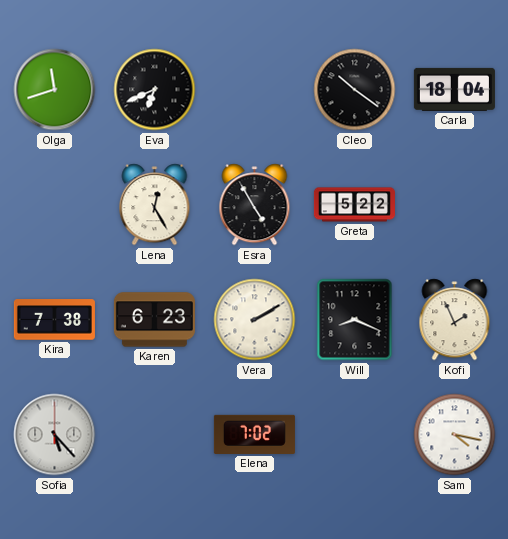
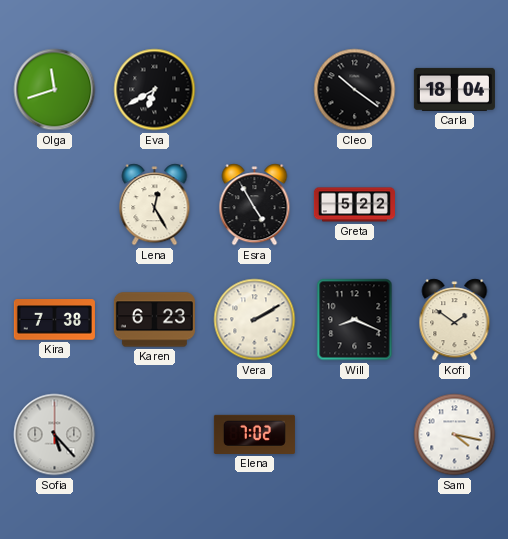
Eva: 6:41 -> 6:40 (155, 90)
Kofi: 1:56 -> 1:51 (455, 320)
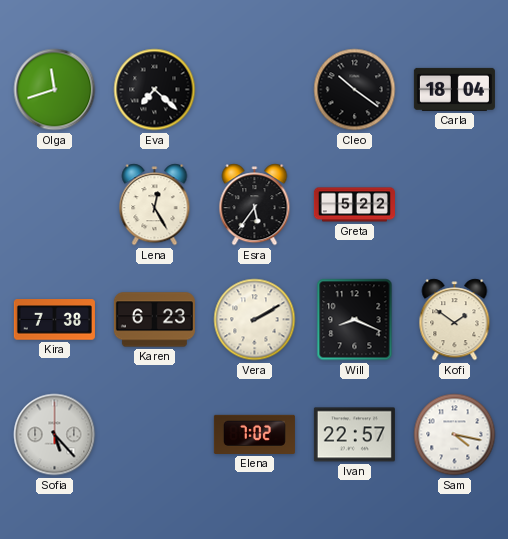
Eva: 6:40 -> 7:22 (155, 90)
Esra: 4:55 -> 5:36 (255, 205)
Ivan: none -> 22:57 (354, 435)
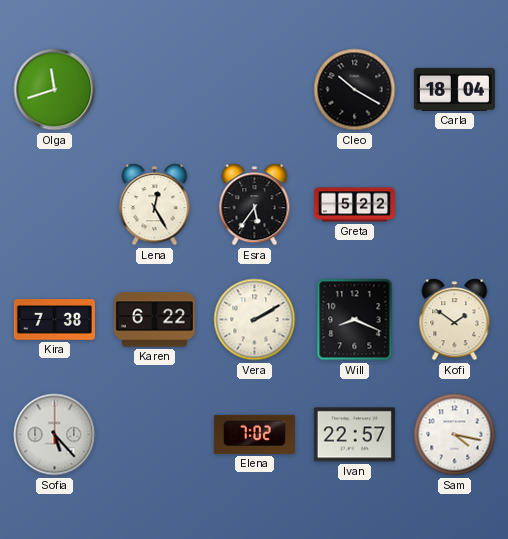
Eva: 7:22 -> none (155, 90)
Cleo: 10:21 -> 10:20 (355, 90)
Karen: 6:23 -> 6:22 (154, 320)
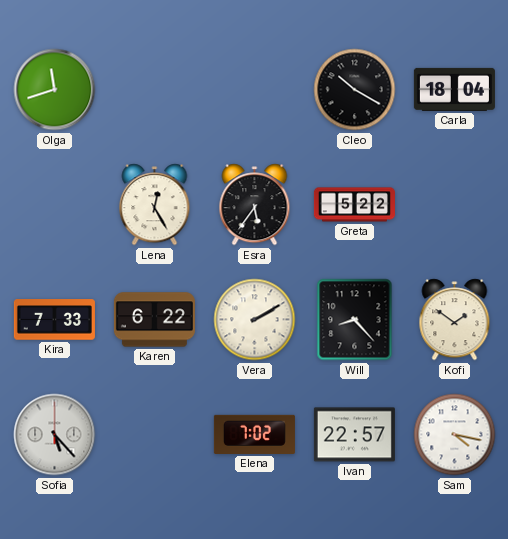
Kira: 7:38 -> 7:33 (54, 320)
Will: 8:19 -> 8:23 (355, 320)
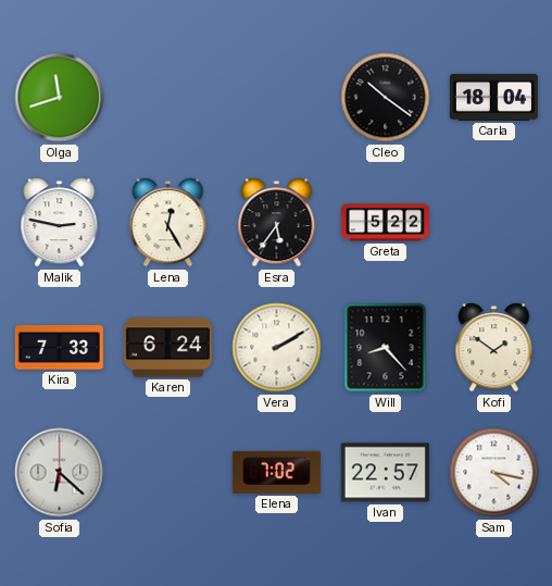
Cleo: 10:20 -> 10:21 (386, 98)
Malik: none -> 2:47 (60, 223)
Karen: 6:22 -> 6:24 (167, 348)
Sofia: 5:23 -> 6:22 (60, 473)
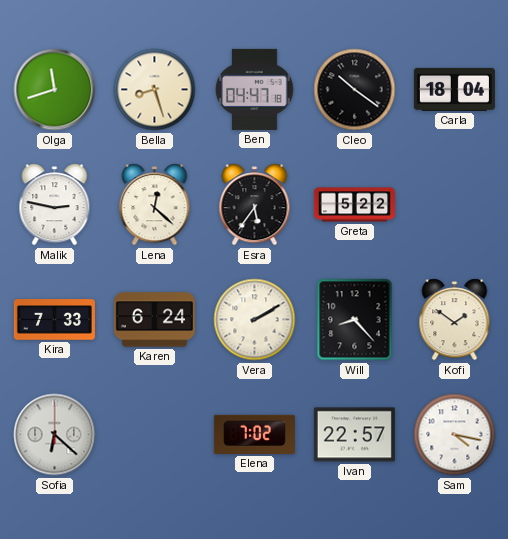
Bella: none -> 8:27 (155, 90)
Ben: none -> 04:47 (255, 89)
Lena: 12:25 -> 12:22 (155, 205)
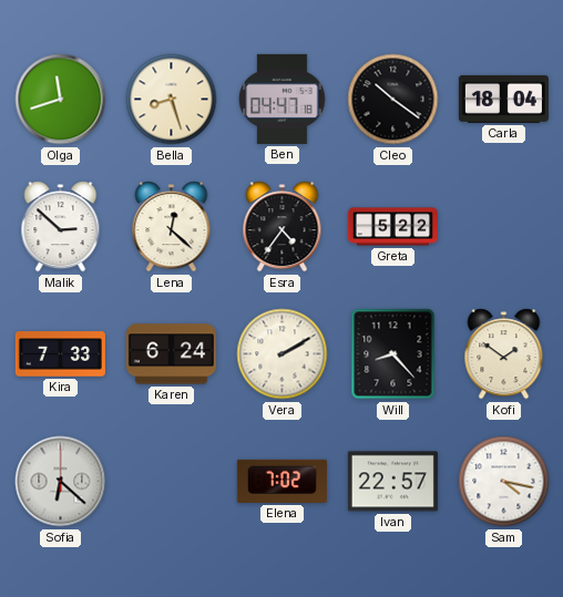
Malik: 2:47 -> 2:52 (61, 227)
Esra: 5:36 -> 4:36 (283, 227)
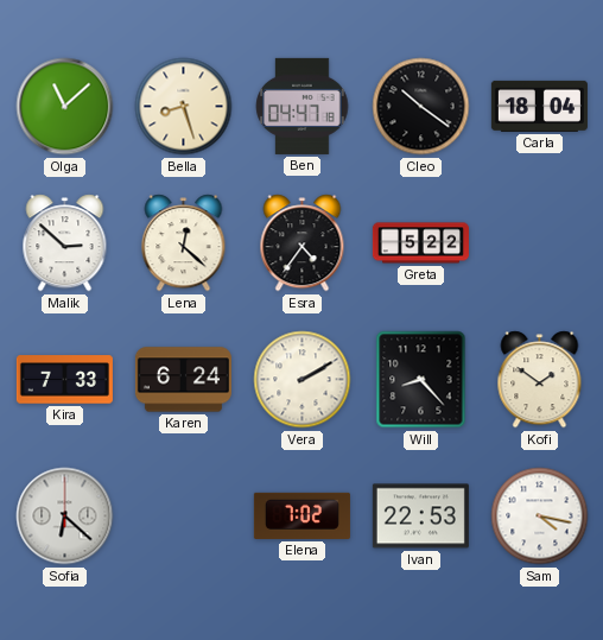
Olga: 11:42 -> 11:08 (65, 107)
Ivan: 22:57 -> 22:53 (420, 517)
